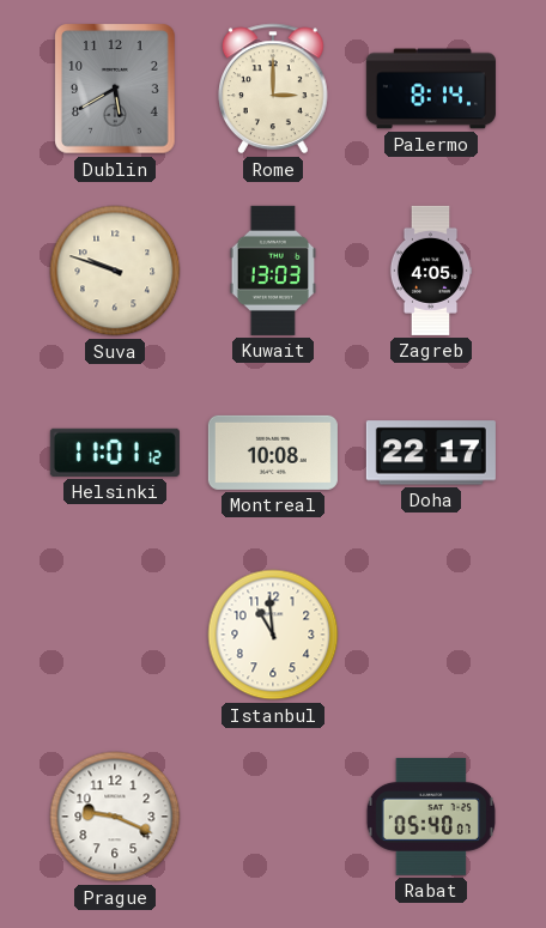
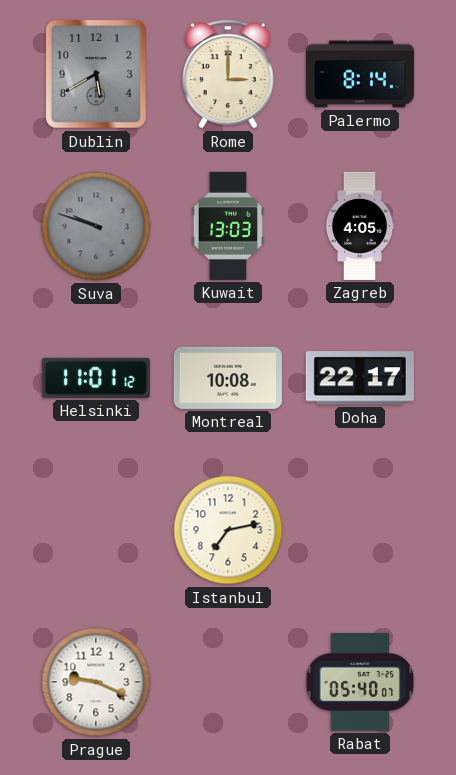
Suva dial: cream -> grey (96, 226)
Istanbul: 10:59 -> 7:13 (228, 530)
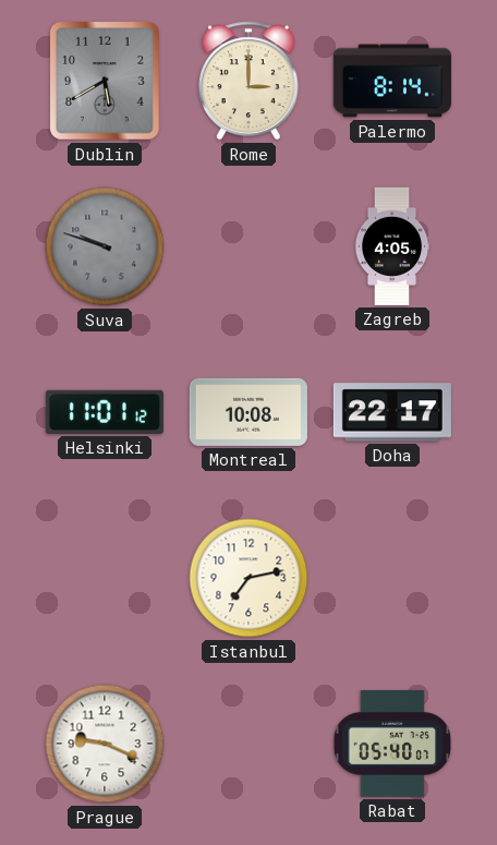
Kuwait: 13:03 -> none (228, 226)
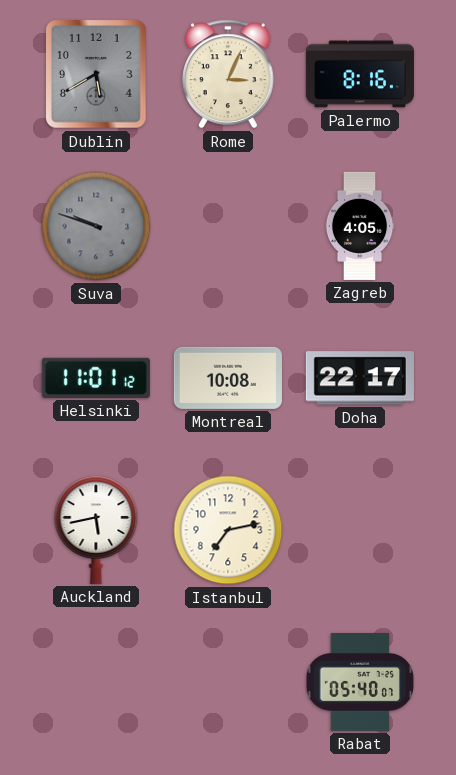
Rome: 3:00 -> 3:04 (229, 74)
Palermo: 8:14 -> 8:16 (360, 74)
Auckland: none -> 5:43 (96, 530)
Prague: 9:19 -> none (105, 744)
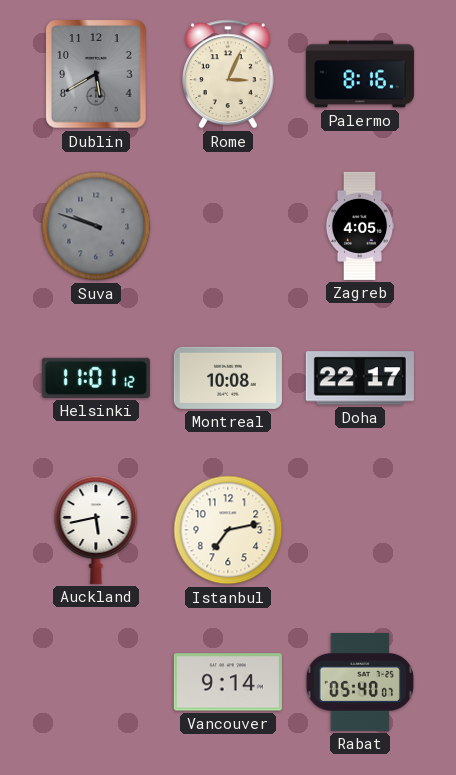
Vancouver: none -> 9:14 (228, 682)
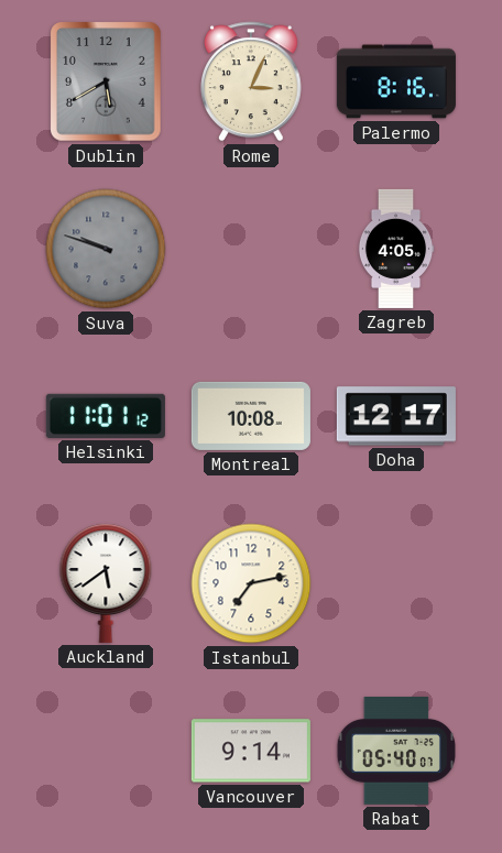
Doha: 22:17 -> 12:17 (396, 416)
Auckland: 5:43 -> 5:39 (106, 583)
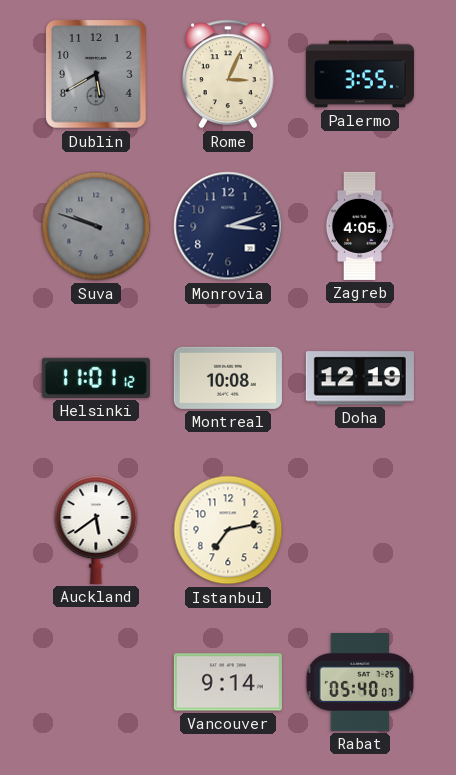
Palermo: 8:16 -> 3:55 (360, 74)
Monrovia: none -> 3:12 (228, 226)
Doha: 12:17 -> 12:19 (360, 378)
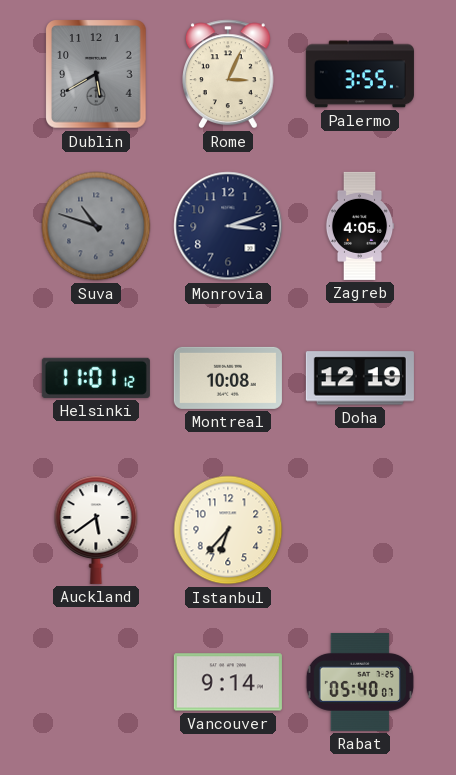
Suva: 9:48 -> 10:48 (96, 226)
Istanbul: 7:13 -> 6:37 (228, 530)
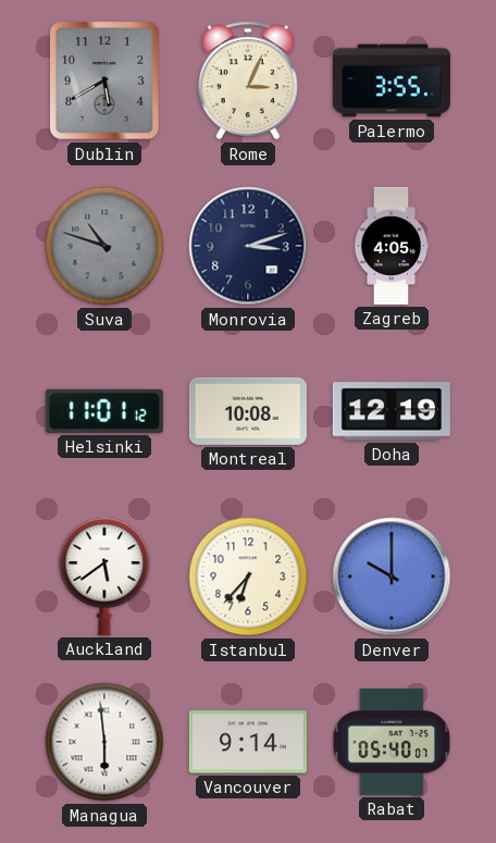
Denver: none -> 10:00 (392, 577)
Managua: none -> 5:59 (104, 742)
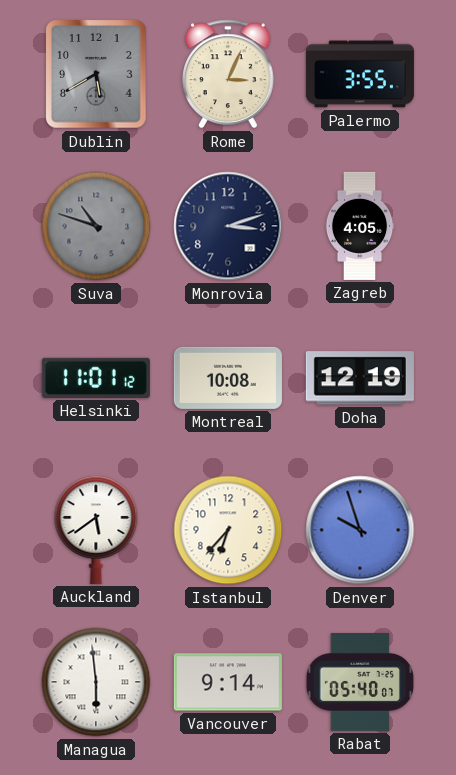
Denver: 10:00 -> 9:57 (360, 530)
